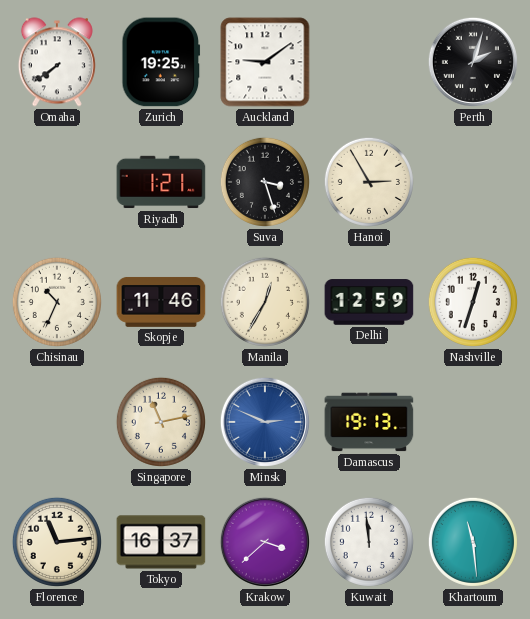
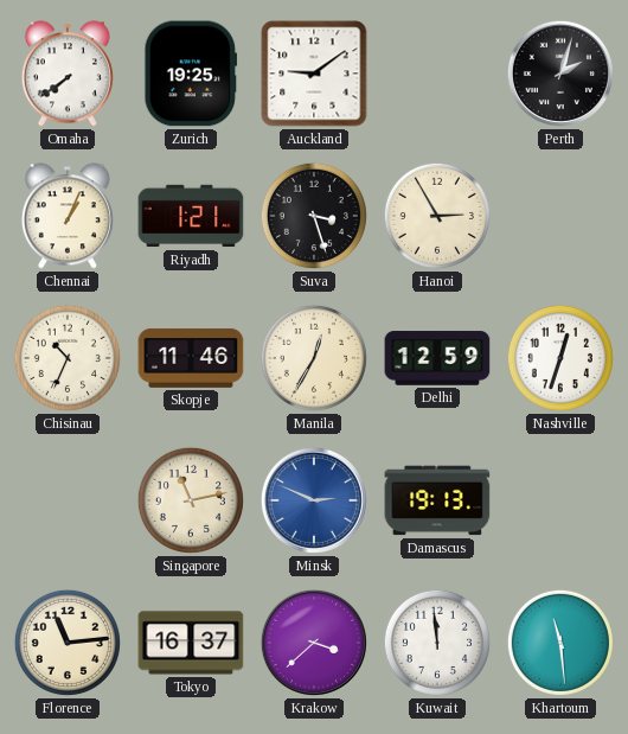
Chennai: none -> 1:04 (68, 216)
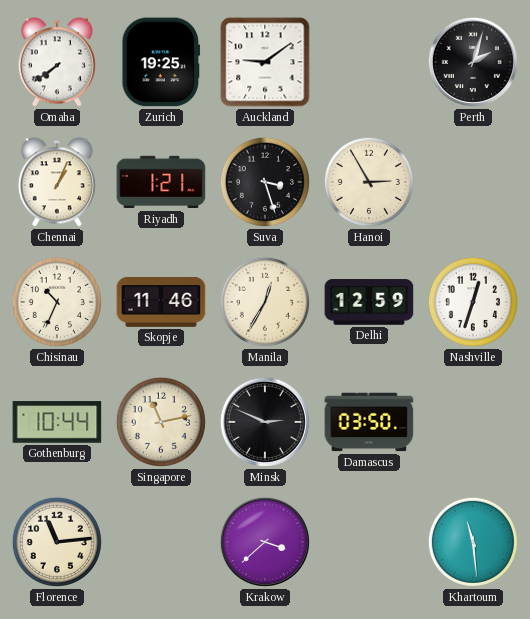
Gothenburg: none -> 10:44 (57, 422)
Minsk dial: blue -> black (265, 422)
Damascus: 19:13 -> 03:50 (369, 422)
Tokyo: 16:37 -> none (191, 643)
Kuwait: 11:59 -> none (437, 643)
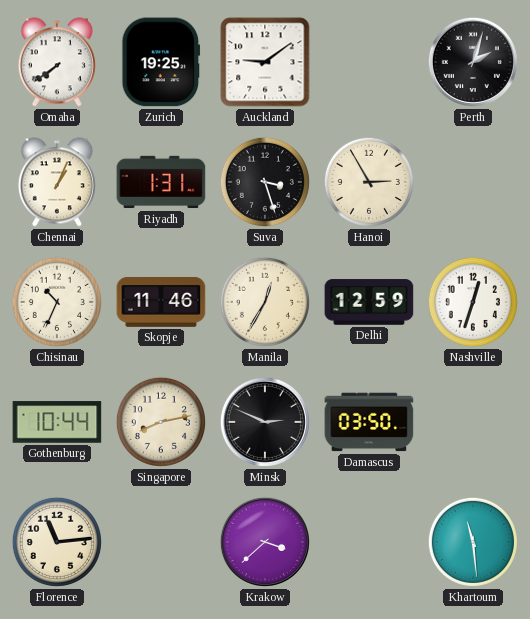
Riyadh: 1:21 -> 1:31 (161, 182)
Singapore: 11:13 -> 8:13 (161, 422)
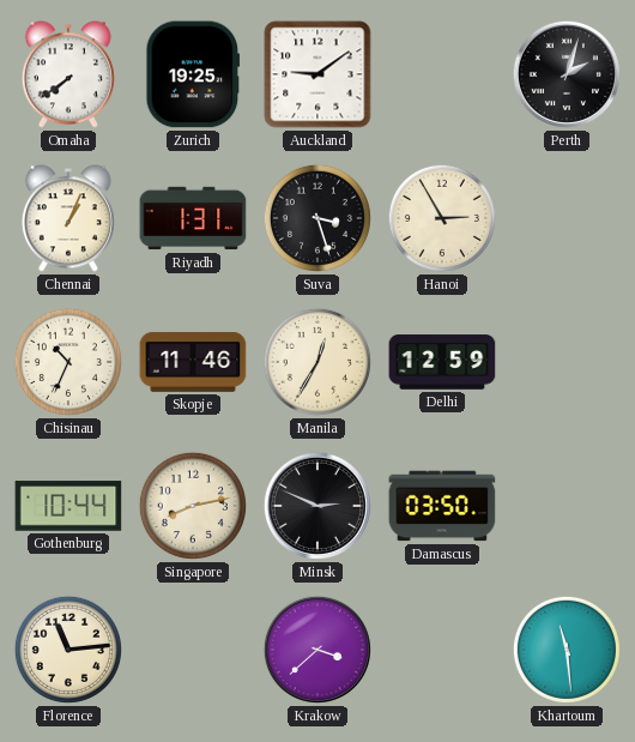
Nashville: 12:33 -> none (473, 302)
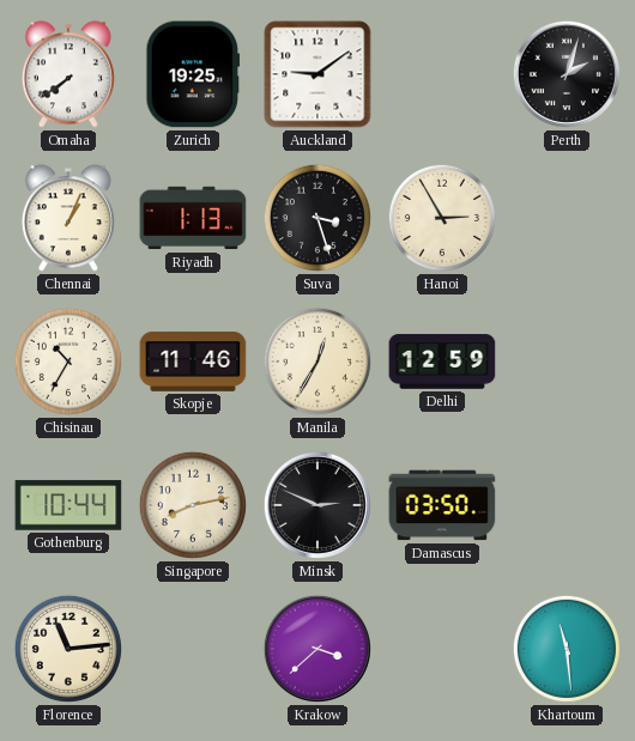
Riyadh: 1:31 -> 1:13 (193, 218)
Chisinau: 10:34 -> 10:35 (68, 362)
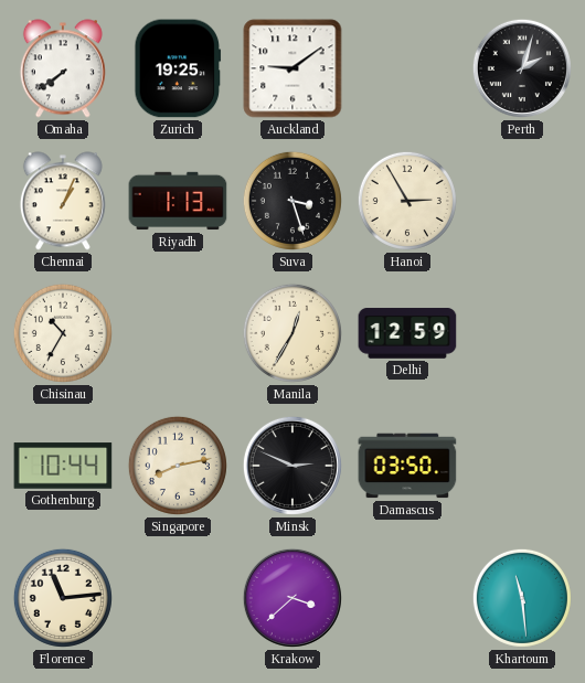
Skopje: 11:46 -> none (193, 362)
